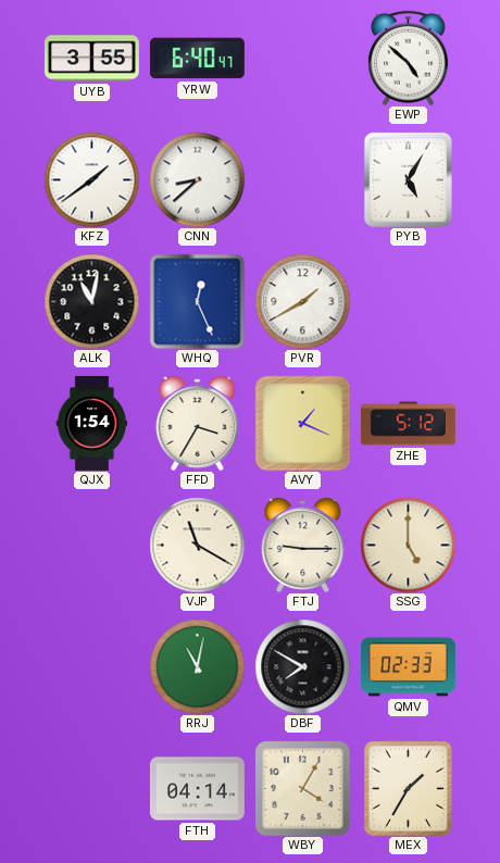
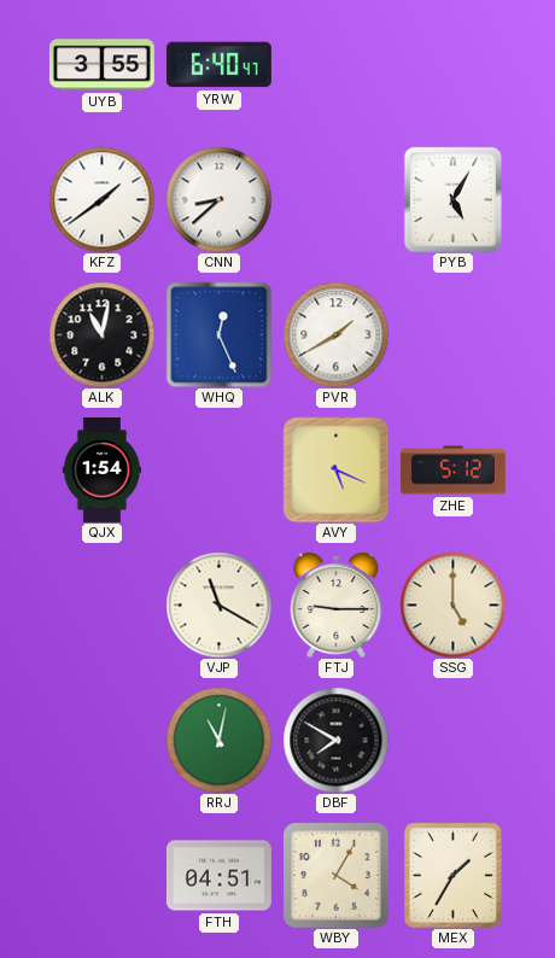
EWP: 4:52 -> none (409, 58)
FFD: 3:35 -> none (198, 423)
AVY: 1:19 -> 5:19 (335, 469)
QMV: 02:33 -> none (408, 667)
FTH: 04:14 -> 04:51 (218, 876)
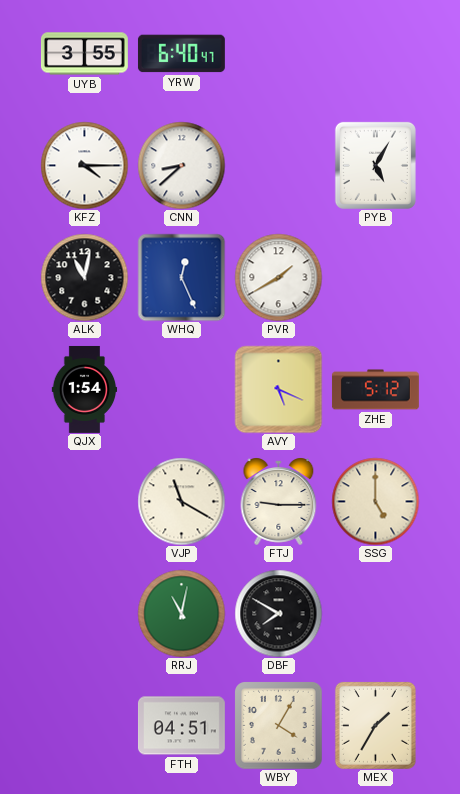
KFZ: 1:39 -> 4:15 (84, 165)
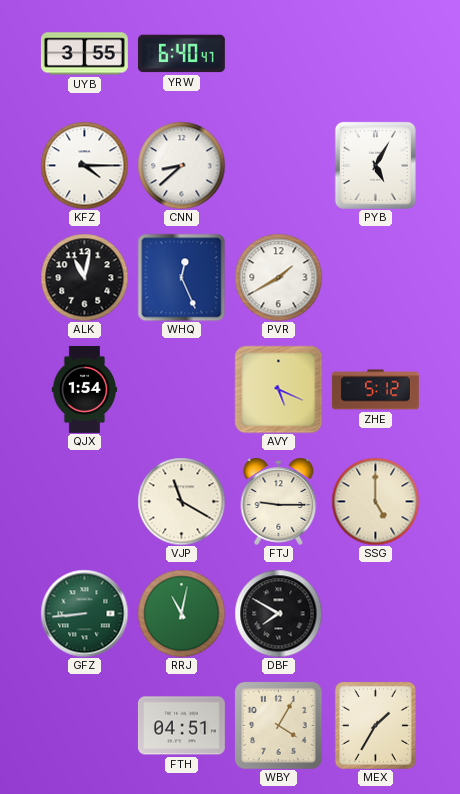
GFZ: none -> 8:44 (84, 613)
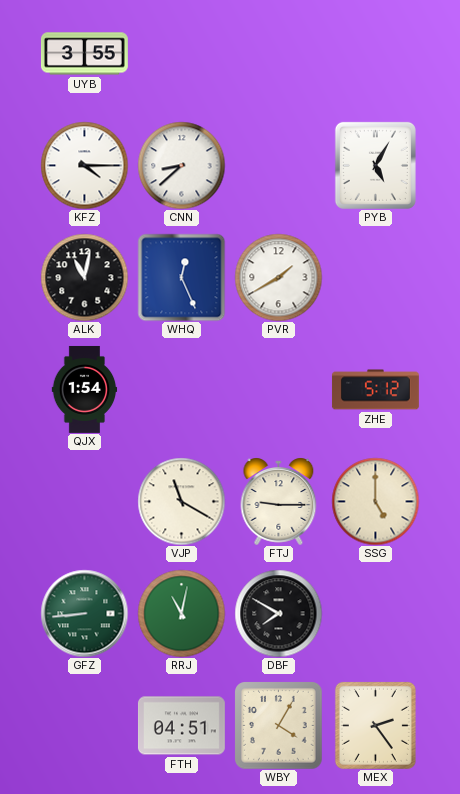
YRW: 6:40 -> none (181, 54)
AVY: 5:19 -> none (278, 389)
MEX: 1:35 -> 2:24 (375, 725)
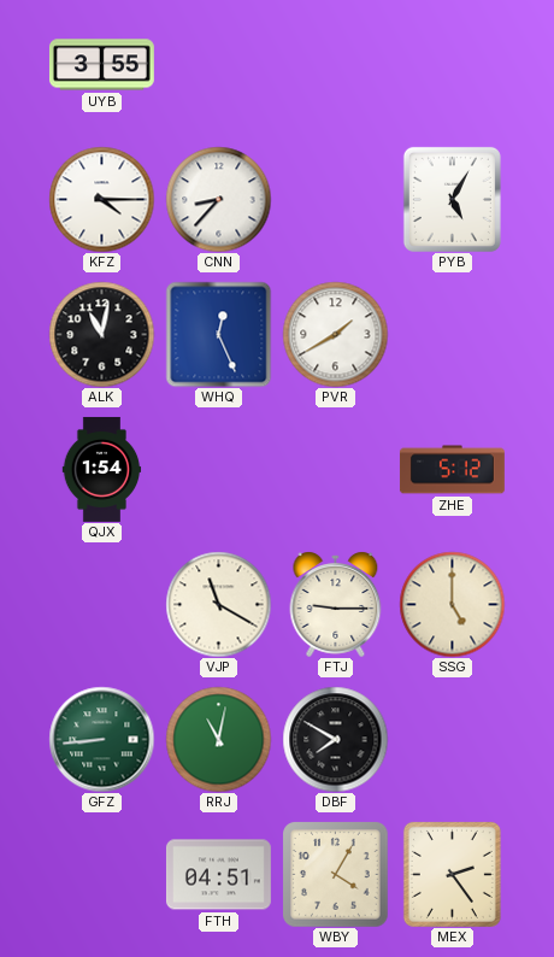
CNN: 8:38 -> 8:37 (218, 199)
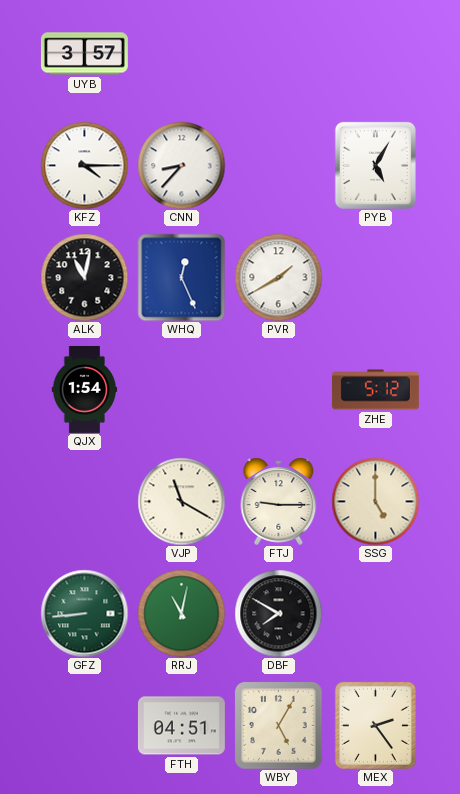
UYB: 3:55 -> 3:57 (84, 54)
WBY: 4:05 -> 5:05 (278, 725)
